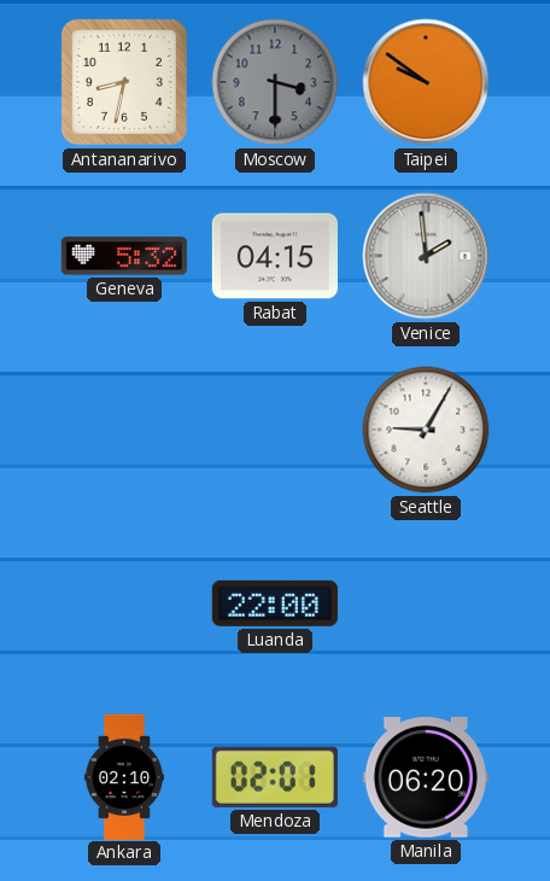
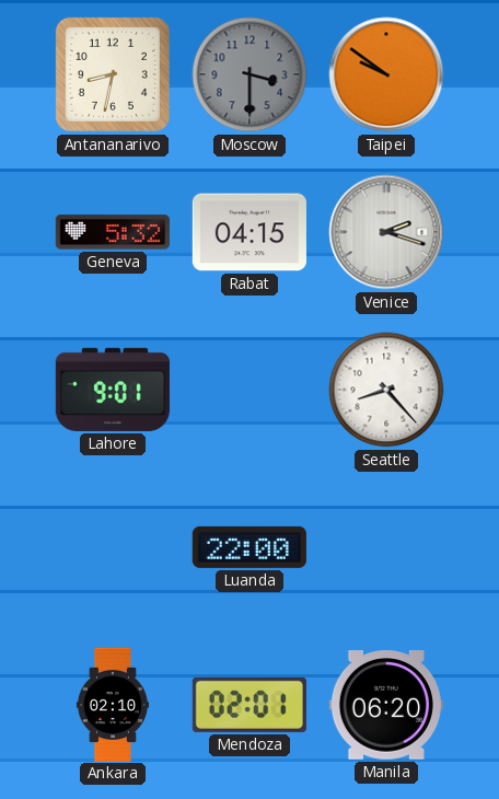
Venice: 1:59 -> 2:18 (386, 232)
Lahore: none -> 9:01 (113, 390)
Seattle: 9:05 -> 8:23 (386, 390)
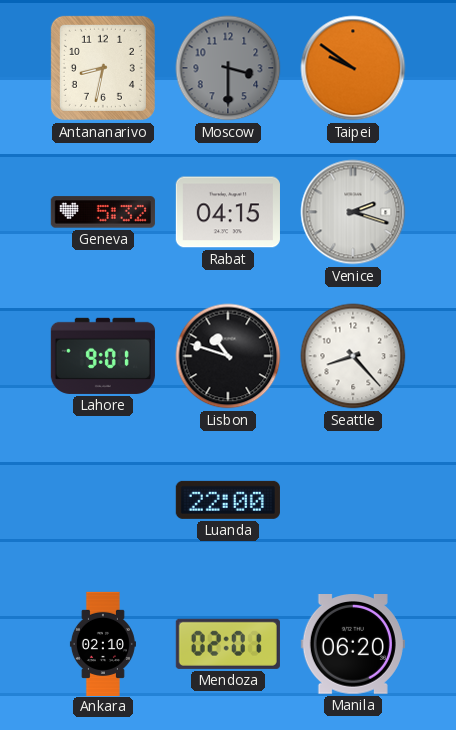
Lisbon: none -> 10:48 (228, 356)
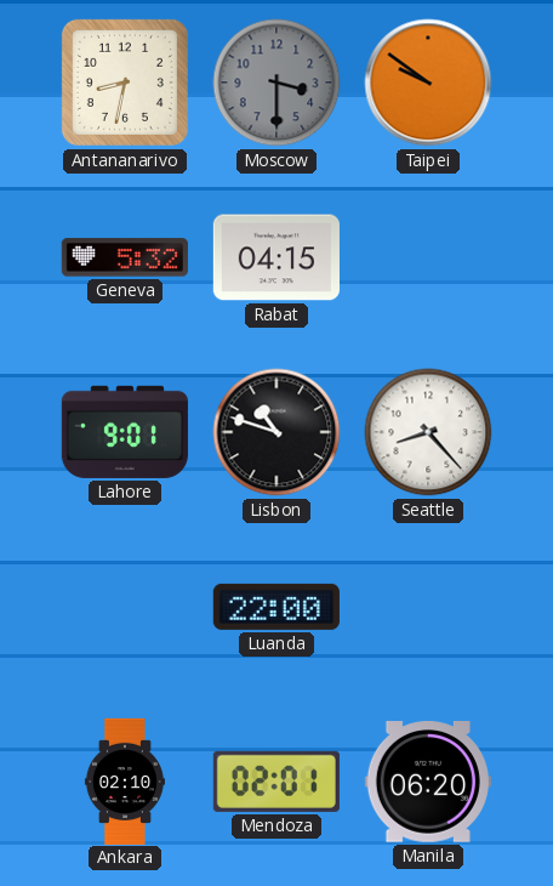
Venice: 2:18 -> none (353, 212)
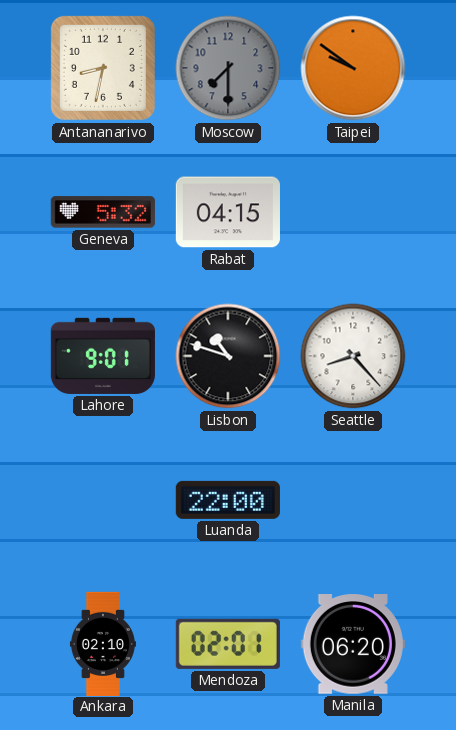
Moscow: 3:30 -> 7:30 (228, 68)
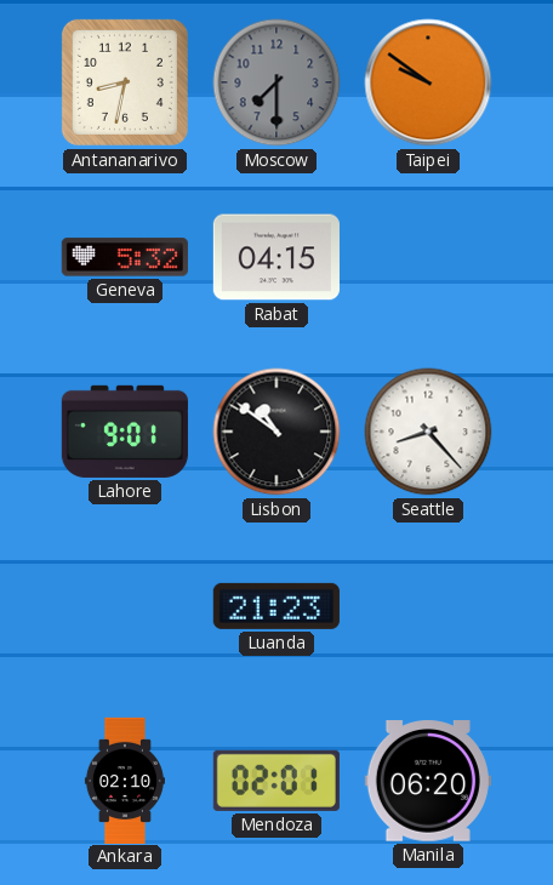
Lisbon: 10:48 -> 10:51 (276, 432)
Luanda: 22:00 -> 21:23 (276, 606)
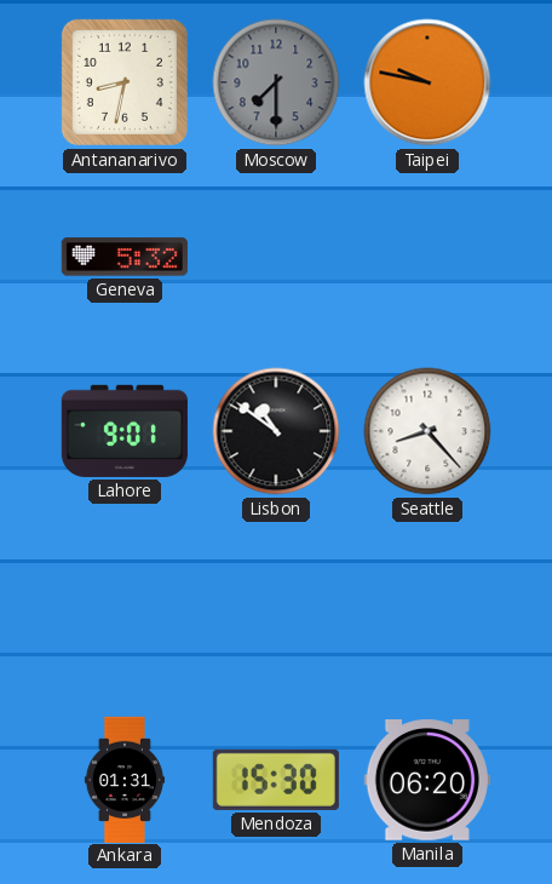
Taipei: 9:51 -> 9:47 (427, 82)
Rabat: 04:15 -> none (276, 257)
Luanda: 21:23 -> none (276, 606)
Ankara: 02:10 -> 01:31 (125, 779)
Mendoza: 02:01 -> 15:30 (276, 780)
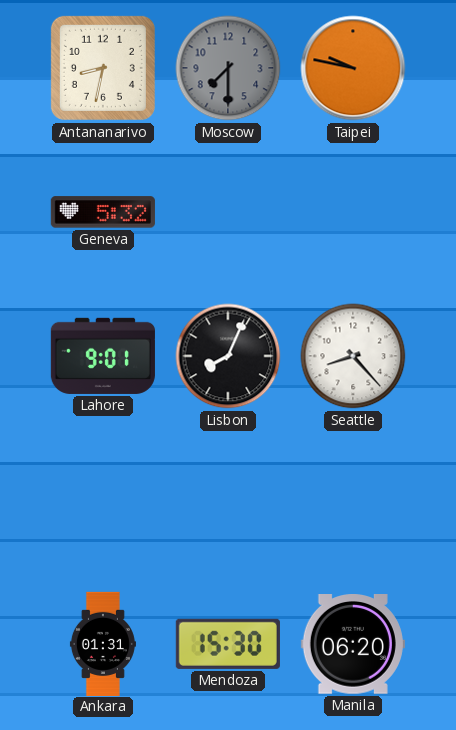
Lisbon: 10:51 -> 8:04 (228, 356)
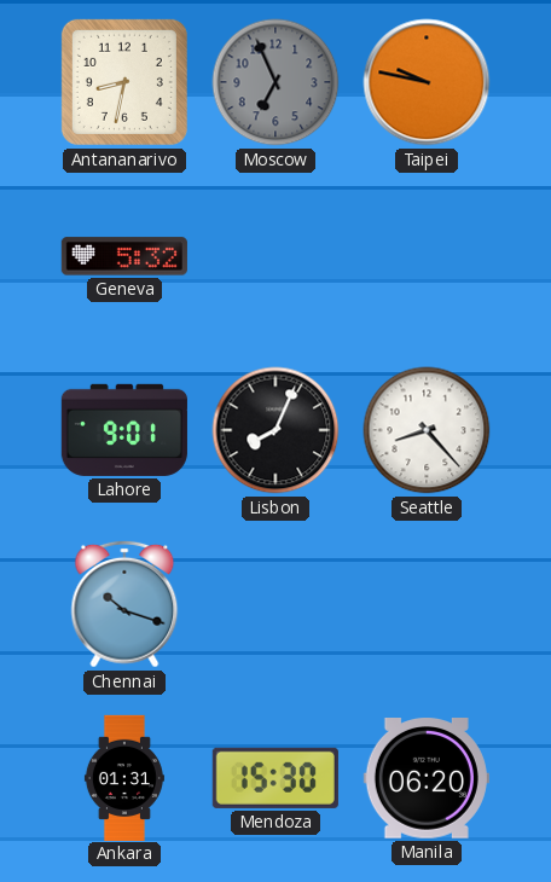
Moscow: 7:30 -> 6:56 (275, 82)
Chennai: none -> 10:18 (124, 604)
